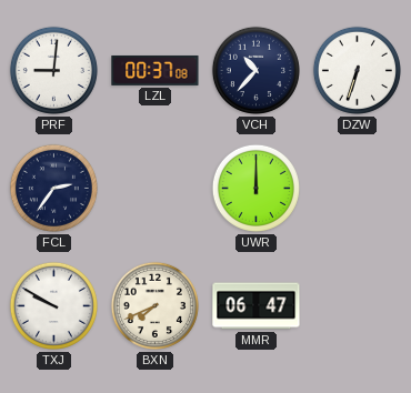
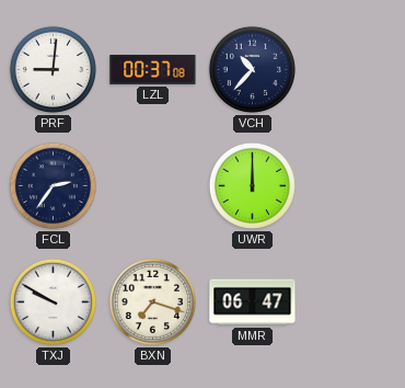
DZW: 6:33 -> none (357, 70)
BXN: 7:41 -> 7:18 (152, 301)
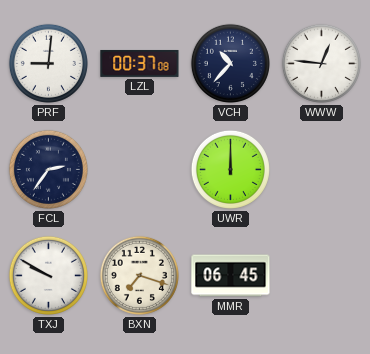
WWW: none -> 12:46 (321, 63)
MMR: 06:47 -> 06:45 (231, 276)
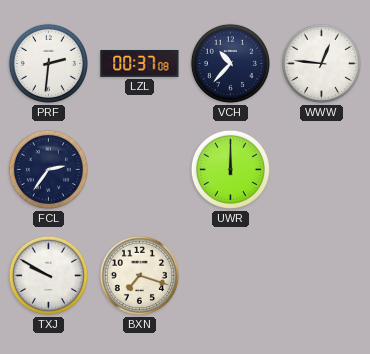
PRF: 9:01 -> 2:31 (48, 63)
MMR: 06:45 -> none (231, 276)
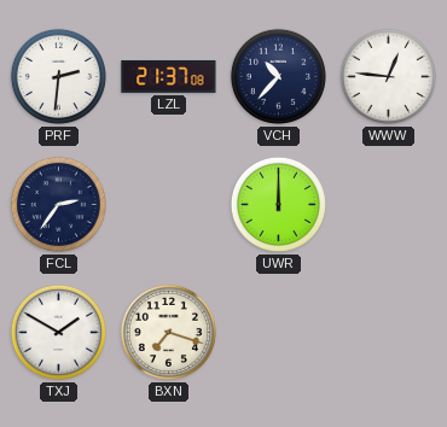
LZL: 00:37 -> 21:37 (169, 76)
TXJ: 9:50 -> 1:50 (58, 332)
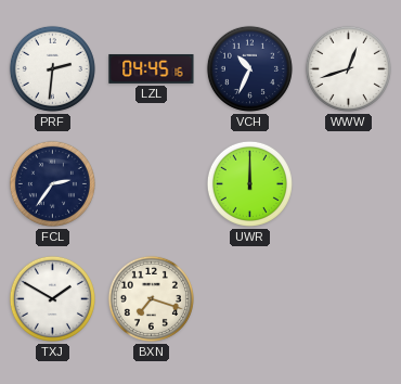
LZL: 21:37 -> 04:45 (152, 68)
VCH: 10:37 -> 10:34 (249, 68)
WWW: 12:46 -> 12:42 (348, 68)
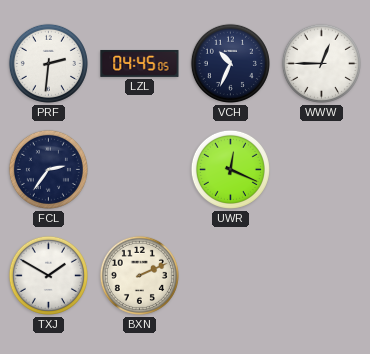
LZL: 04:45:16 -> 04:45:05 (140, 63)
WWW: 12:42 -> 12:45 (321, 63)
UWR: 12:00 -> 12:19 (230, 169)
BXN: 7:18 -> 2:11 (139, 275)
